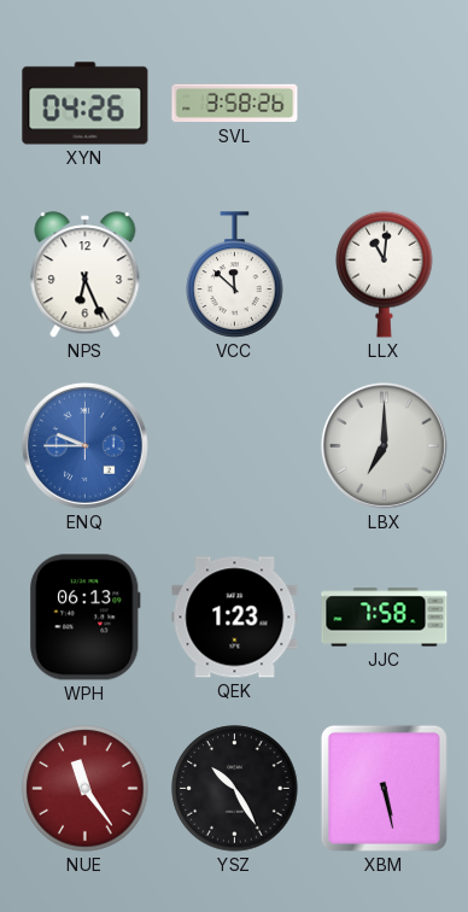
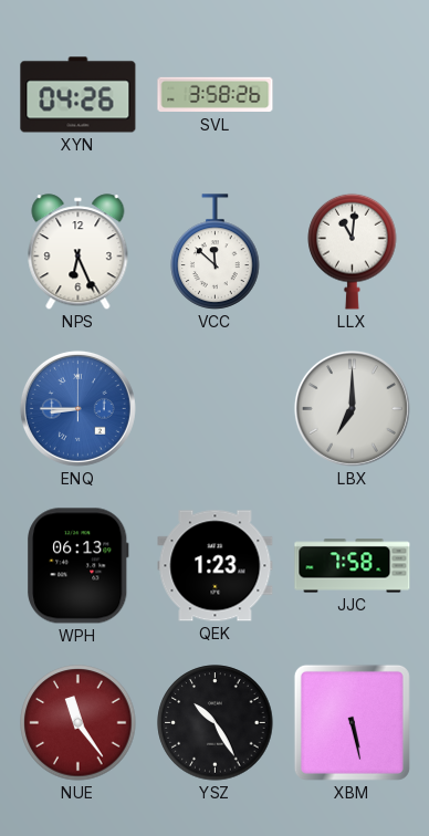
ENQ: 9:45 -> 8:45 (77, 408)
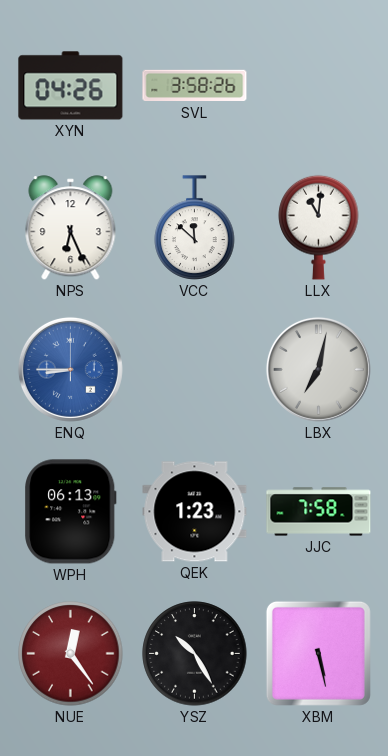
LBX: 7:00 -> 7:02 (318, 369)
NUE: 11:24 -> 12:24 (71, 654)
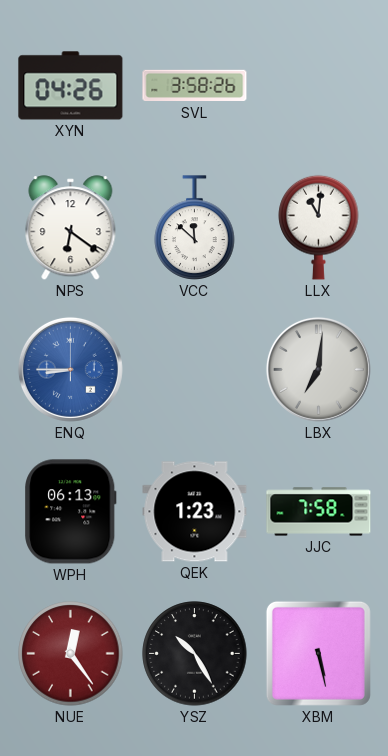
NPS: 6:26 -> 6:21 (71, 228)
LBX: 7:02 -> 7:01 (318, 369)
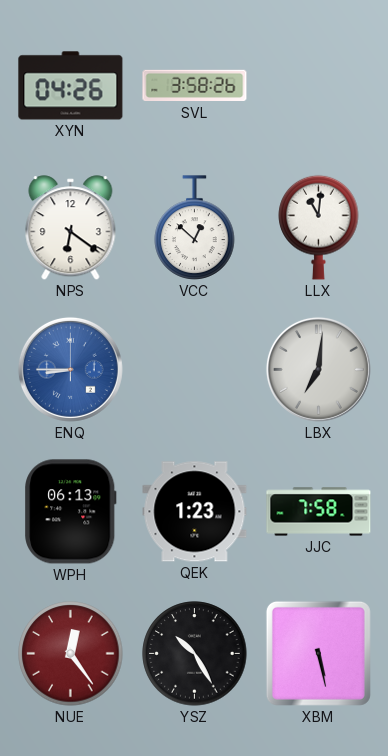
VCC: 11:52 -> 12:52 (195, 228)
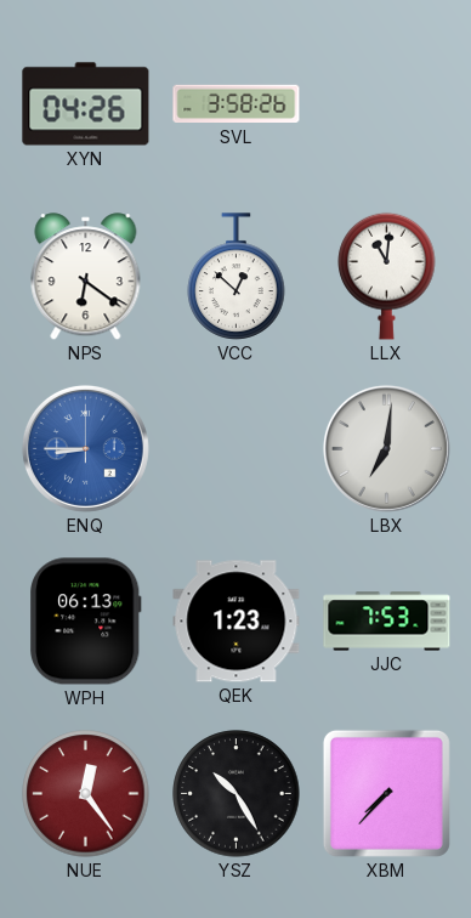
JJC: 7:58 -> 7:53 (387, 622)
XBM: 5:28 -> 7:37 (386, 793)
